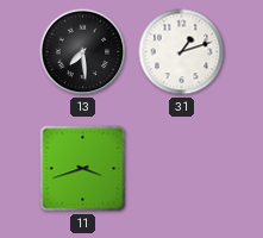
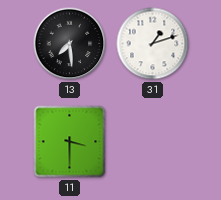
11: 3:42 -> 3:30 (70, 142)
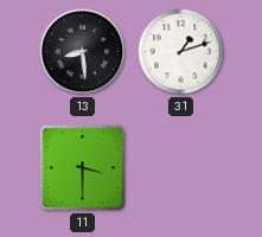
13: 7:29 -> 8:29 (83, 52)
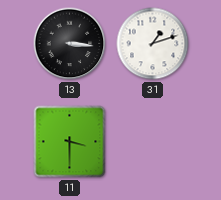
13: 8:29 -> 3:16 (70, 44)
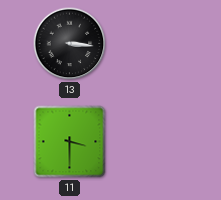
31: 1:12 -> none (153, 44)
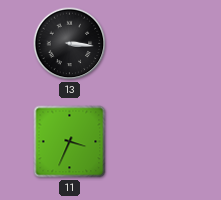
11: 3:30 -> 3:34 (70, 142)
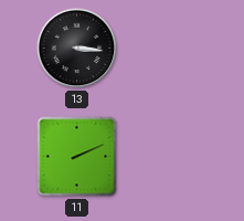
11: 3:34 -> 2:11 (77, 157)
